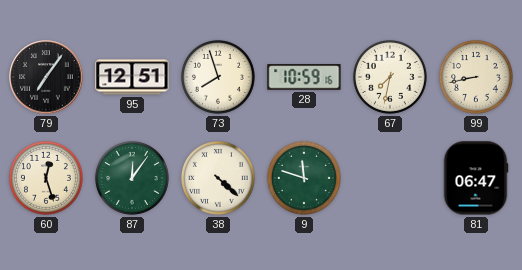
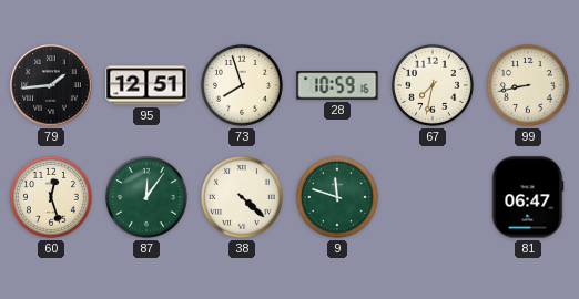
79: 7:06 -> 1:44 (51, 85)
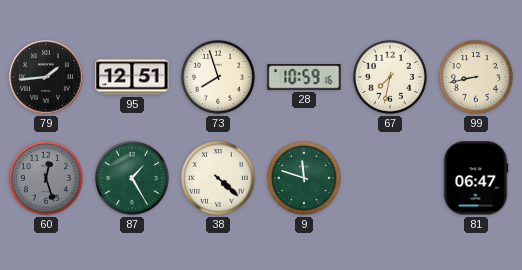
60 dial: cream -> grey (46, 178)
87: 12:06 -> 1:25 (132, 178)
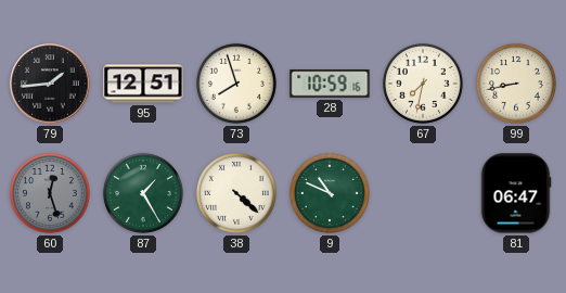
9: 11:48 -> 10:49 (330, 193)
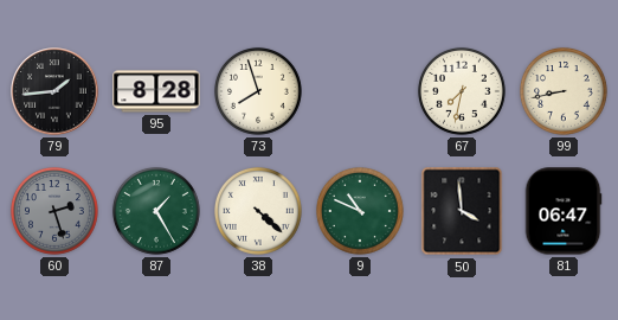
95: 12:51 -> 8:28 (156, 91)
28: 10:59 -> none (330, 84)
60: 12:27 -> 2:27 (54, 211)
50: none -> 3:59 (462, 211)
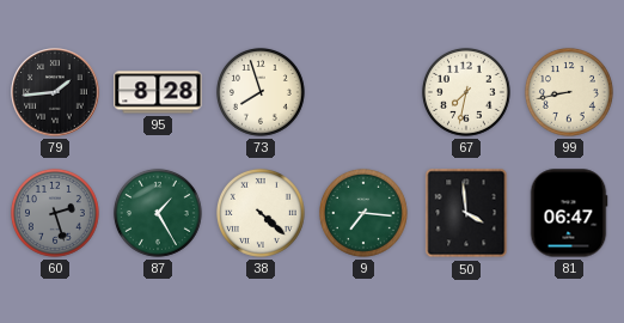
9: 10:49 -> 7:16 (363, 213)
